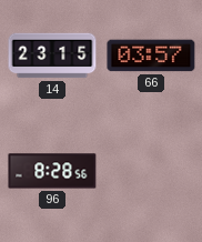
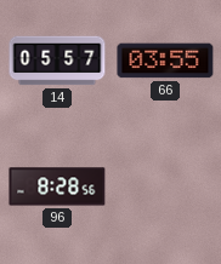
14: 23:15 -> 05:57 (57, 61)
66: 03:57 -> 03:55 (165, 61)
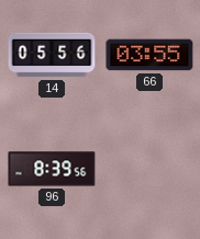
14: 05:57 -> 05:56 (52, 55)
96: 8:28 -> 8:39 (52, 169)
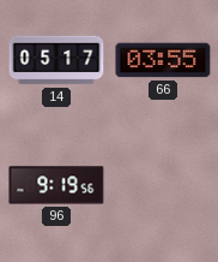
14: 05:56 -> 05:17 (56, 60)
96: 8:39 -> 9:19 (56, 185)
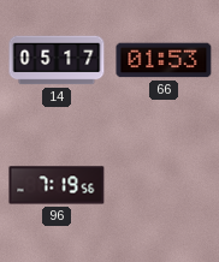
66: 03:55 -> 01:53 (164, 60)
96: 9:19 -> 7:19 (57, 185)
